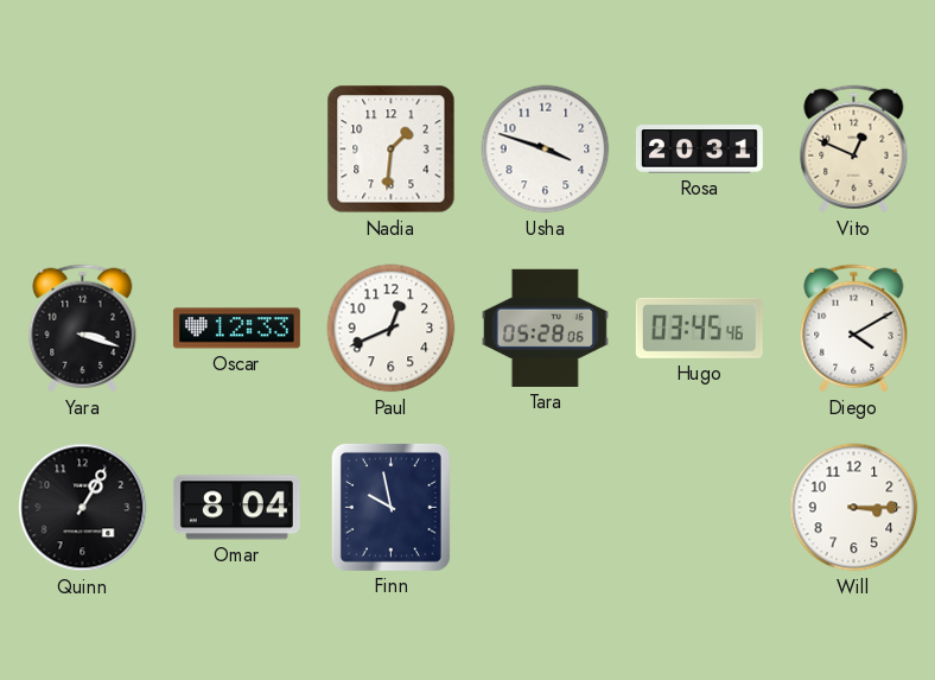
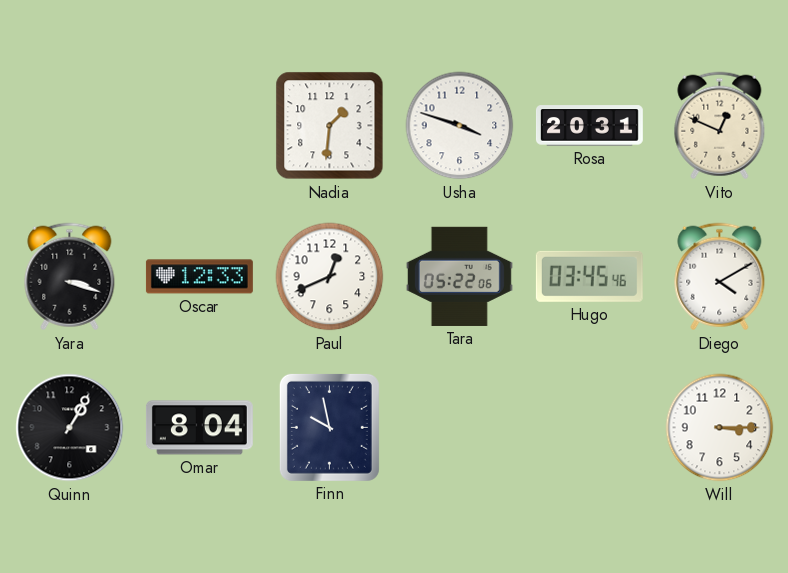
Tara: 05:28 -> 05:22 (459, 276)
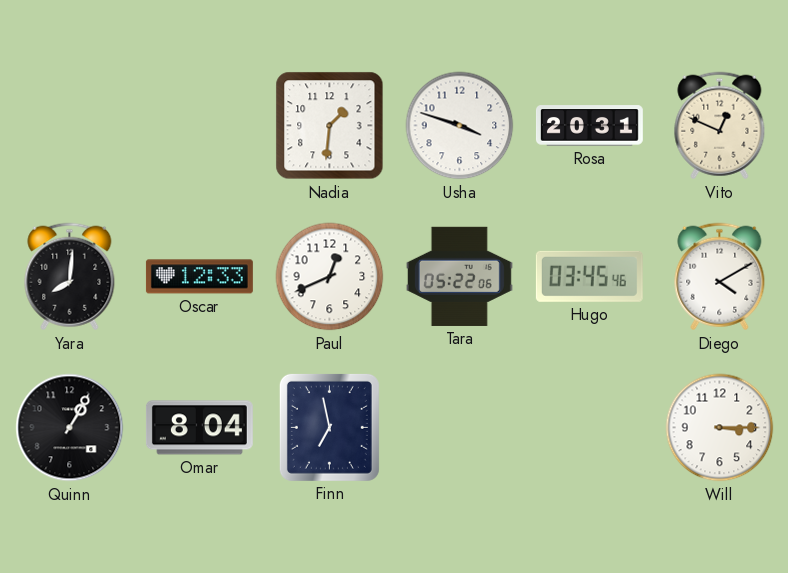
Yara: 3:18 -> 8:01 (70, 277)
Finn: 9:58 -> 6:58 (329, 427)
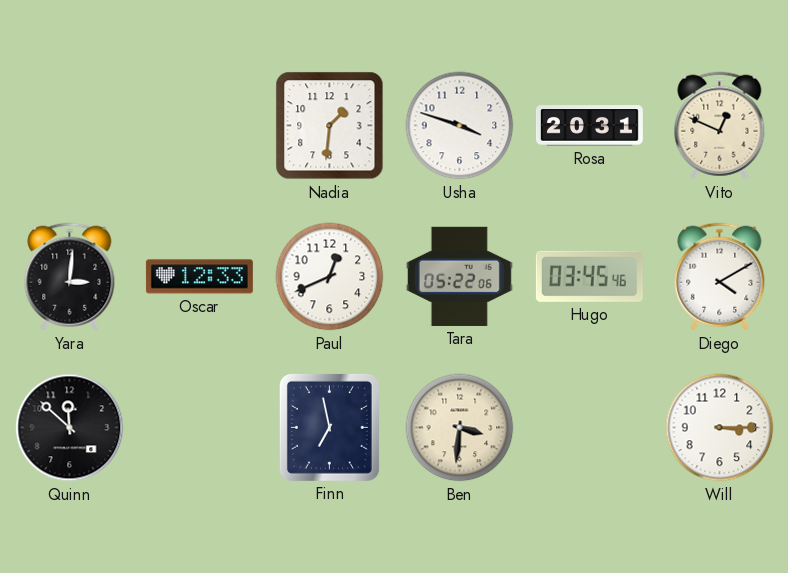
Yara: 8:01 -> 3:01 (70, 277)
Quinn: 1:05 -> 11:52 (70, 428)
Omar: 8:04 -> none (199, 428)
Ben: none -> 3:31 (460, 428)
